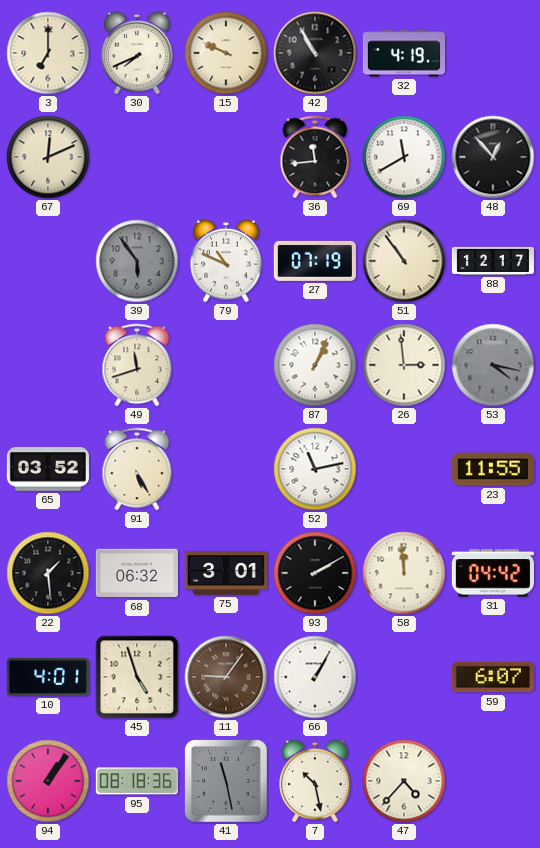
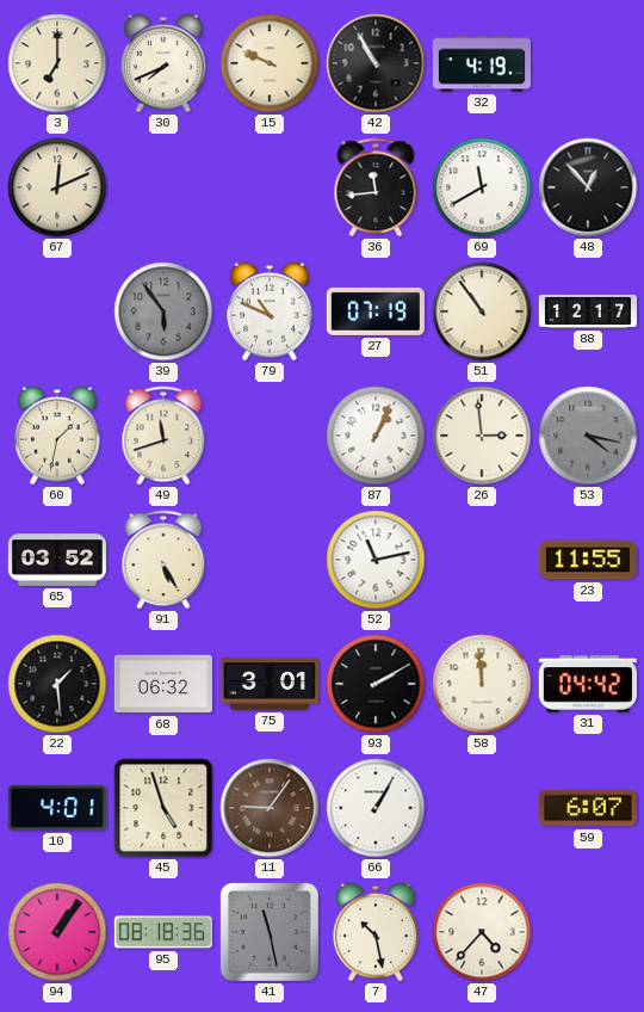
60: none -> 1:32 (57, 436)
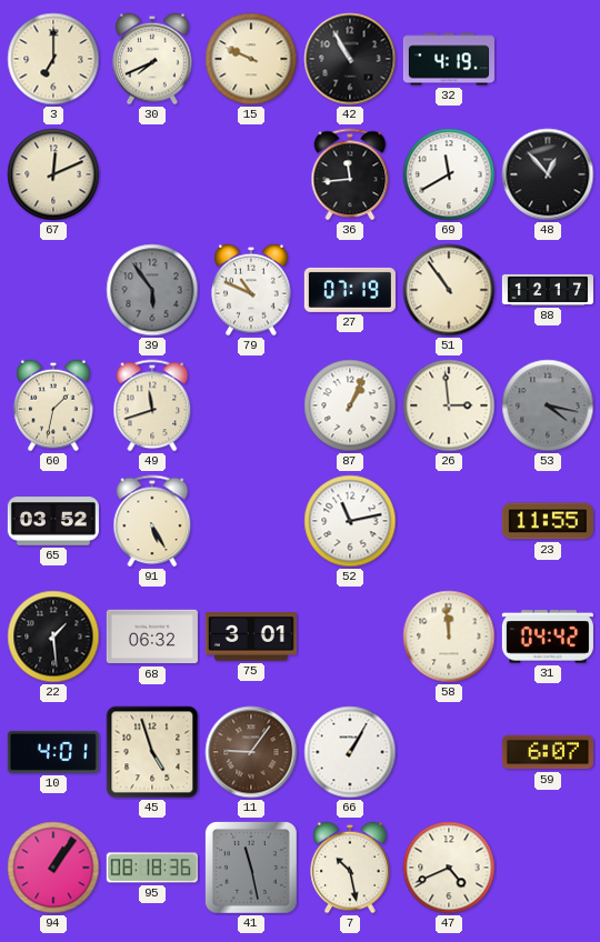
93: 2:10 -> none (376, 684)
47: 4:37 -> 4:41 (449, 868)
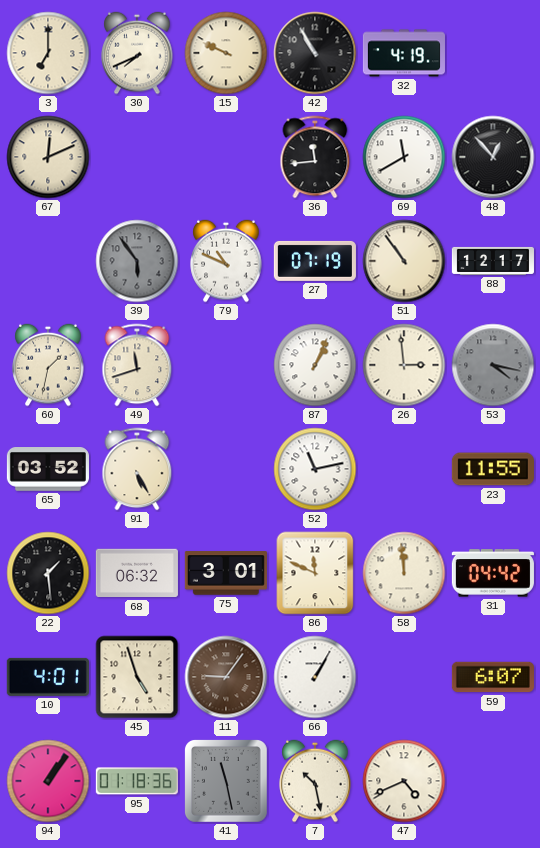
86: none -> 11:49 (315, 573)
95: 08:18 -> 01:18 (137, 781)
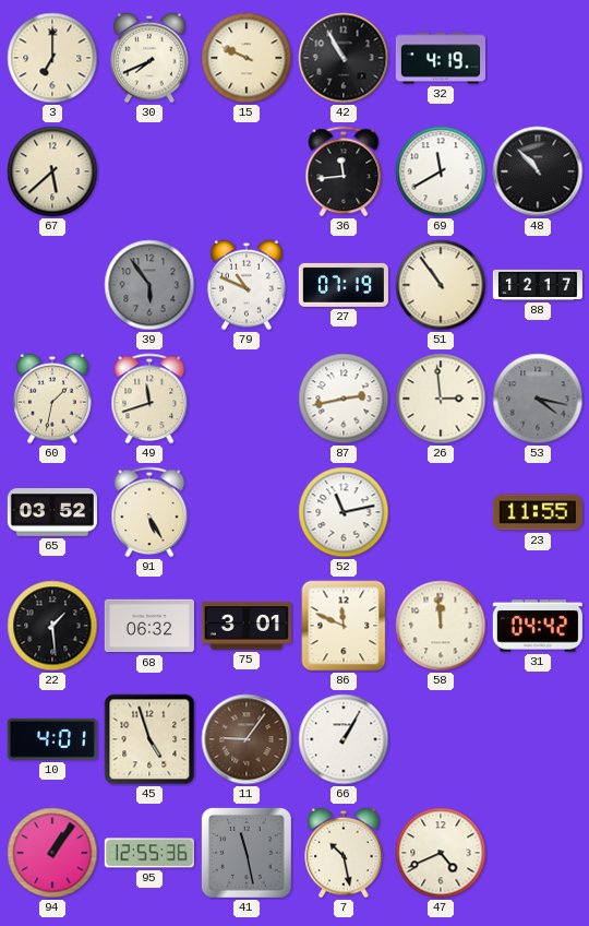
67: 12:11 -> 5:38 (52, 171)
48: 12:53 -> 10:53 (538, 171)
87: 1:04 -> 2:43 (344, 399)
59: 6:07 -> none (493, 677)
95: 01:18 -> 12:55 (149, 853)
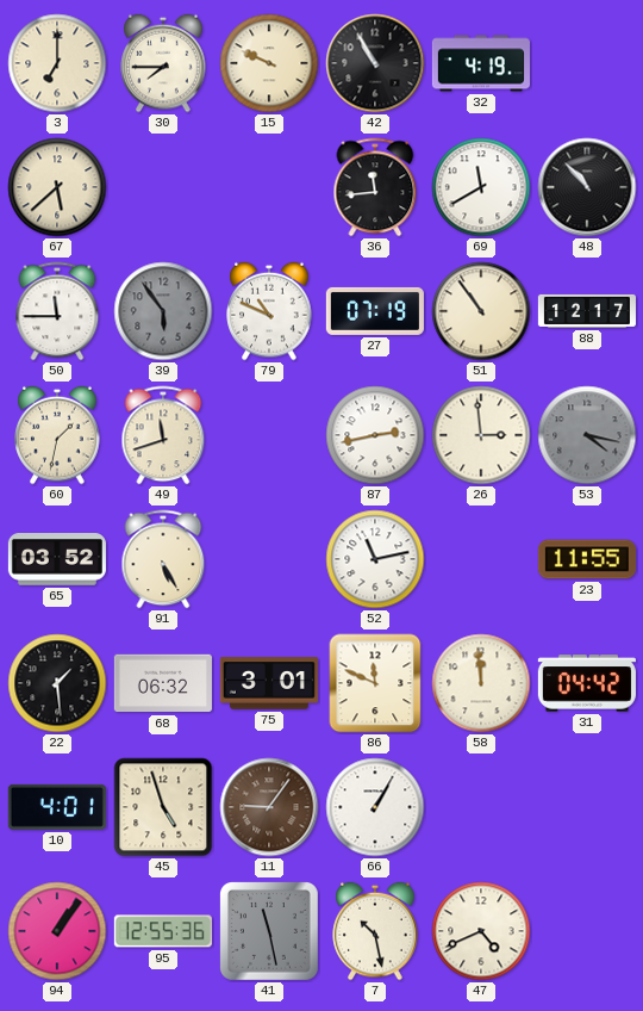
30: 7:41 -> 7:45 (163, 63)
50: none -> 11:45 (57, 311)
